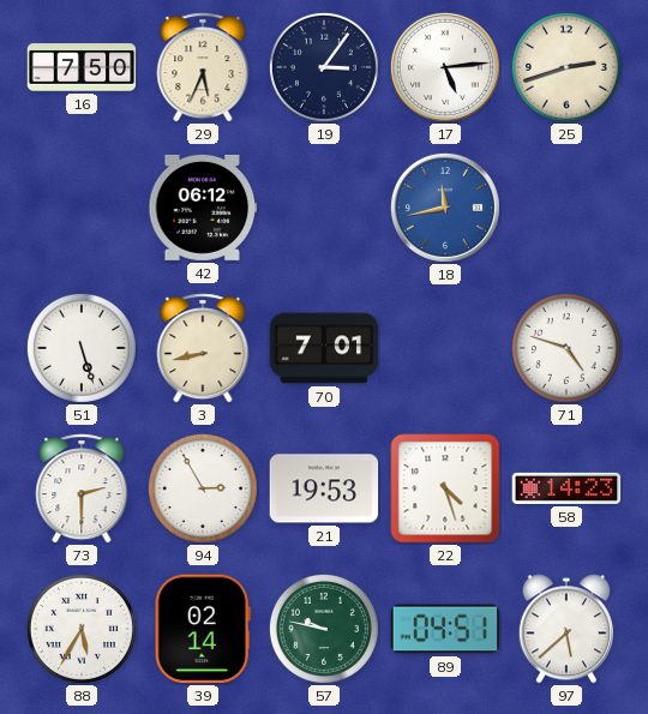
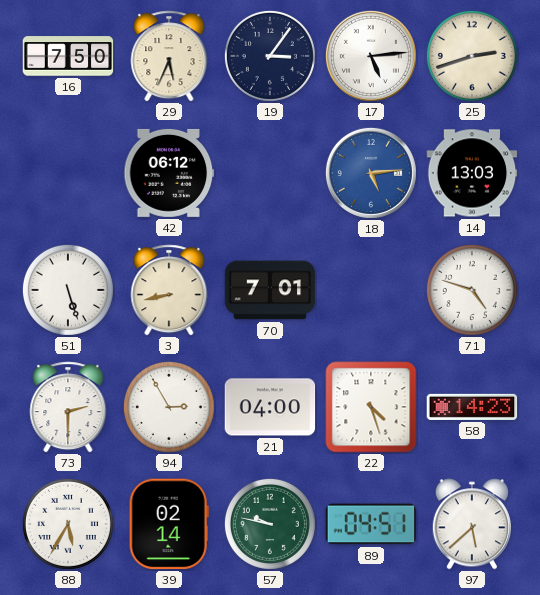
18: 11:43 -> 5:14 (371, 173)
14: none -> 13:03 (472, 173)
21: 19:53 -> 04:00 (270, 407)
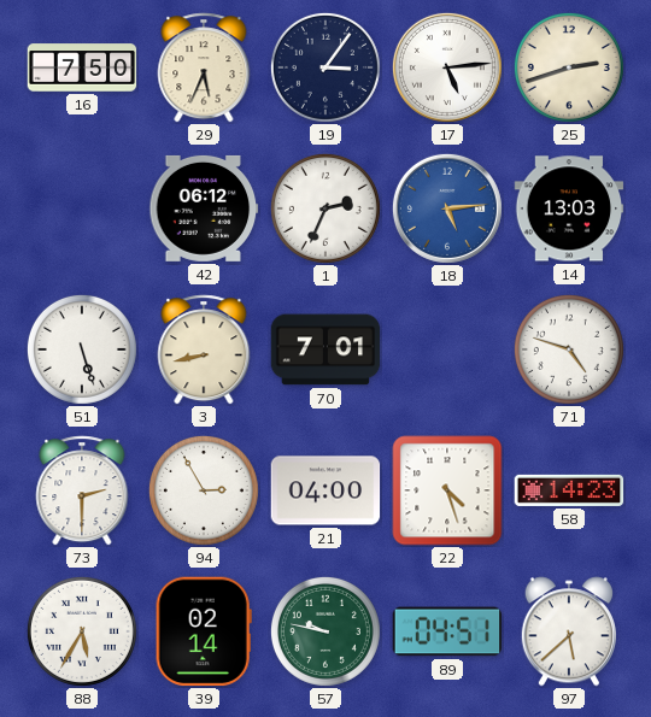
1: none -> 2:34 (325, 208)
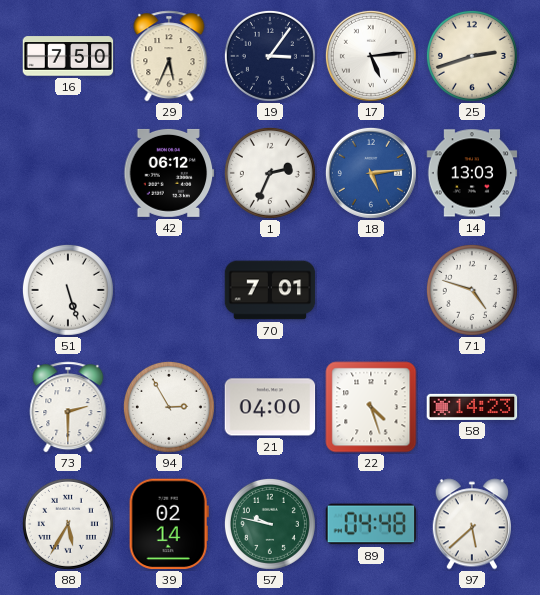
3: 8:43 -> none (204, 349)
89: 04:51 -> 04:48 (371, 524)
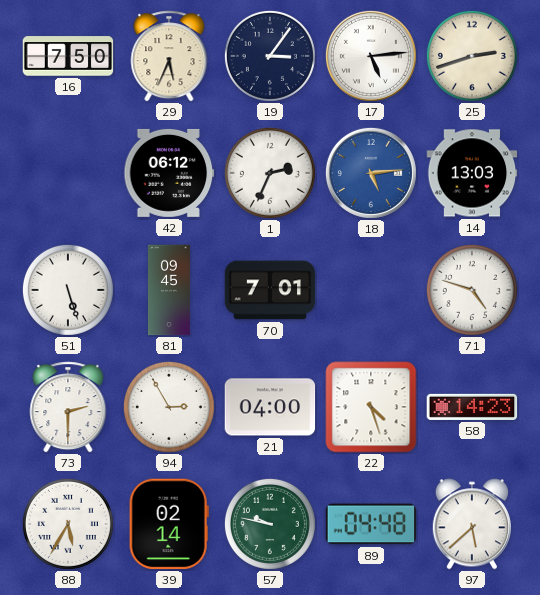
81: none -> 09:45 (169, 290)
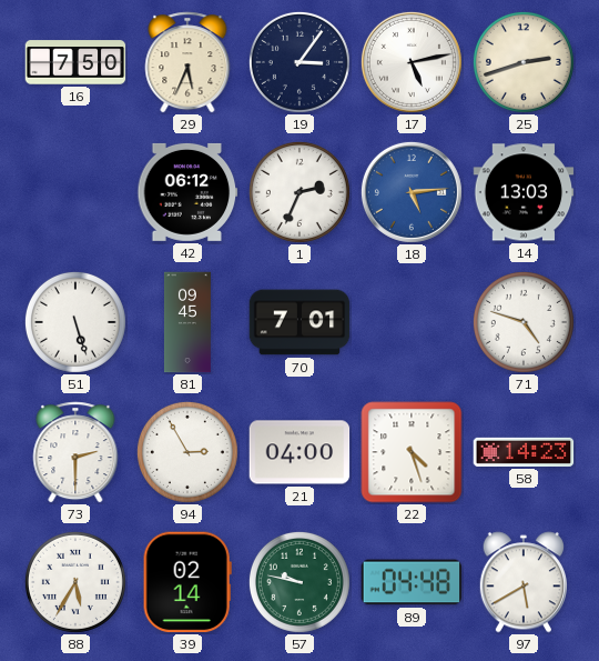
17: 5:14 -> 5:13 (412, 62)
97: 5:38 -> 5:40 (524, 582)
